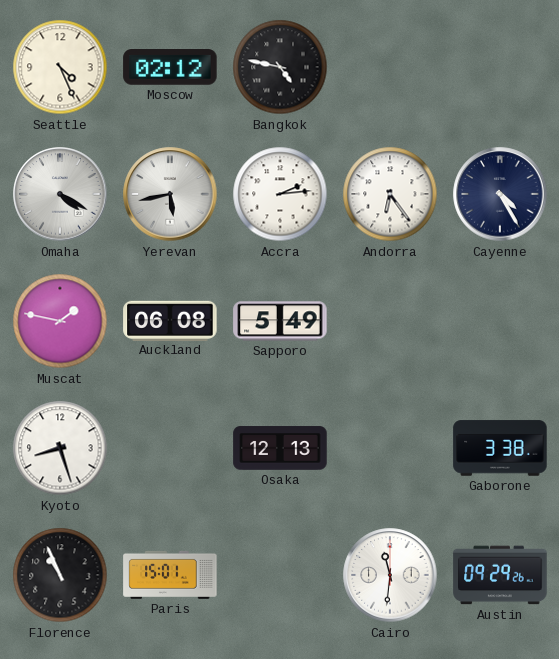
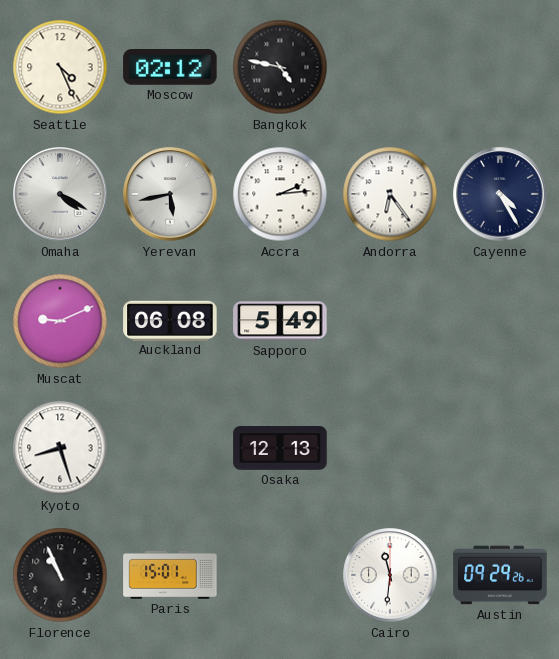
Muscat: 1:47 -> 9:11 (60, 321)
Gaborone: 3:38 -> none (500, 448)
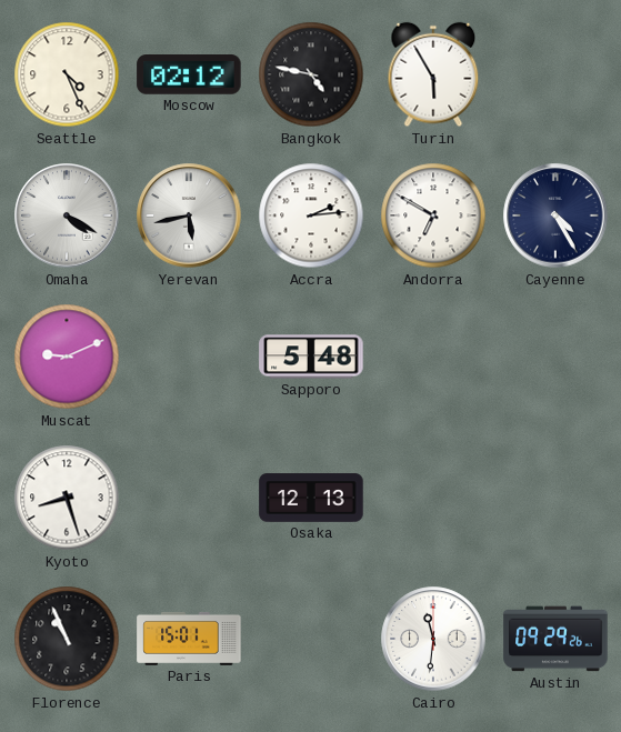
Turin: none -> 5:55 (433, 74)
Andorra: 6:24 -> 6:50 (433, 215)
Auckland: 06:08 -> none (170, 320)
Sapporo: 5:49 -> 5:48 (311, 357)
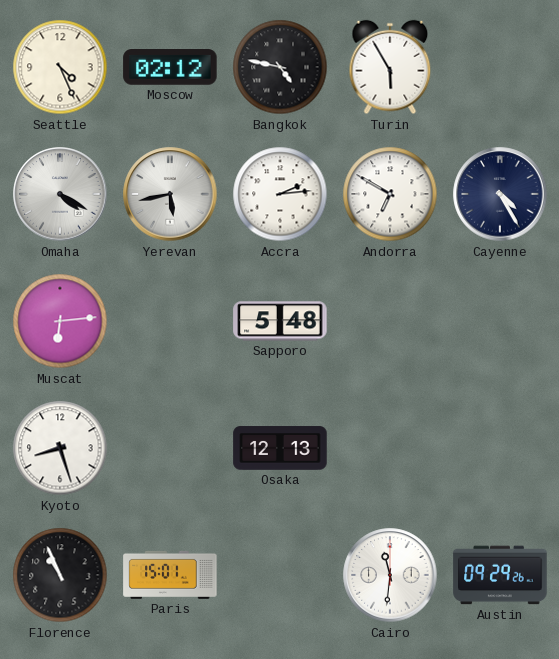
Muscat: 9:11 -> 6:14 (60, 321)
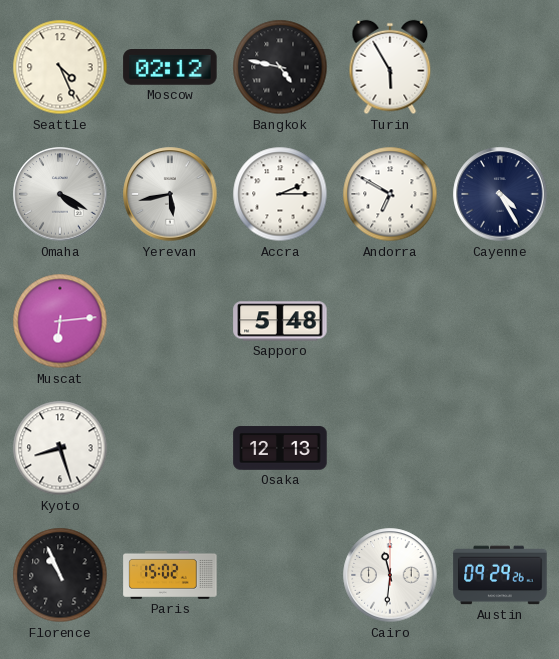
Accra: 2:14 -> 2:15 (280, 194)
Paris: 15:01 -> 15:02 (170, 575)
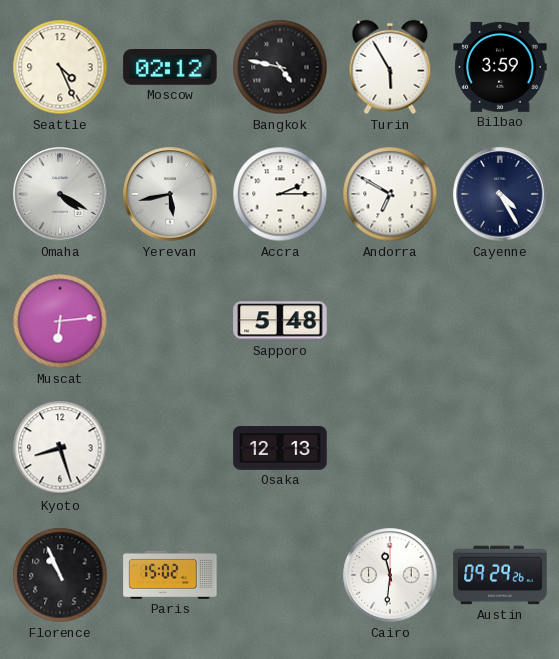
Bilbao: none -> 3:59 (500, 67)
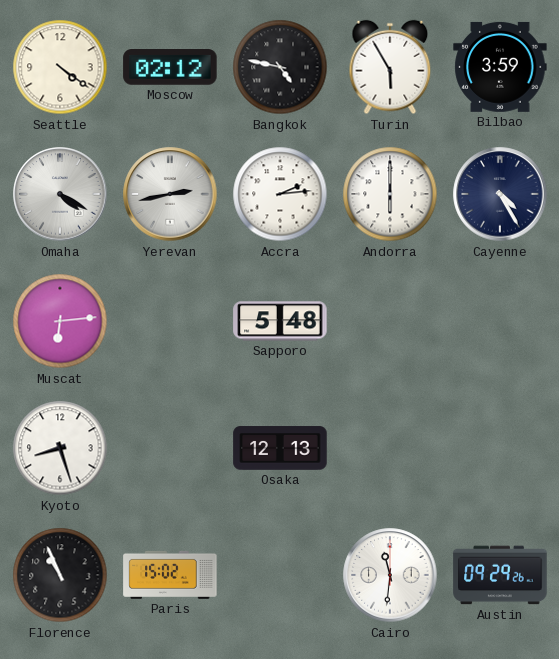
Seattle: 4:26 -> 4:21 (60, 67)
Yerevan: 5:43 -> 2:43 (170, 194)
Accra: 2:15 -> 2:14 (280, 194)
Andorra: 6:50 -> 6:00 (390, 194)
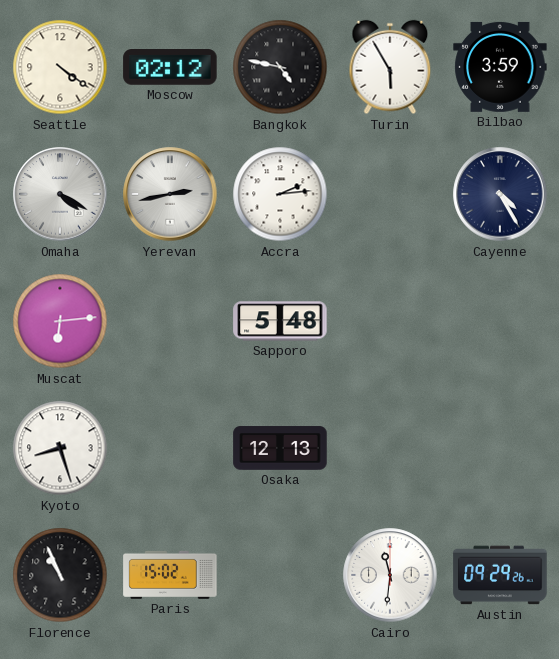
Andorra: 6:00 -> none (390, 194)
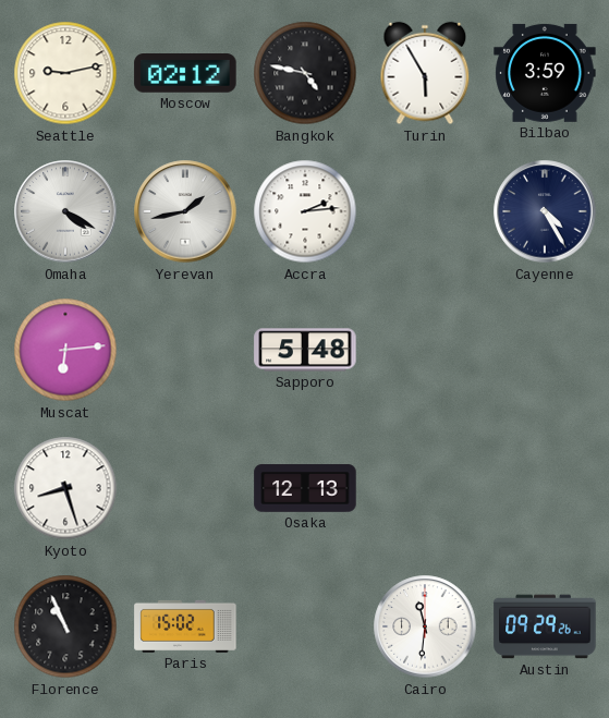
Seattle: 4:21 -> 9:13 (65, 73)
Yerevan: 2:43 -> 1:43 (185, 211)
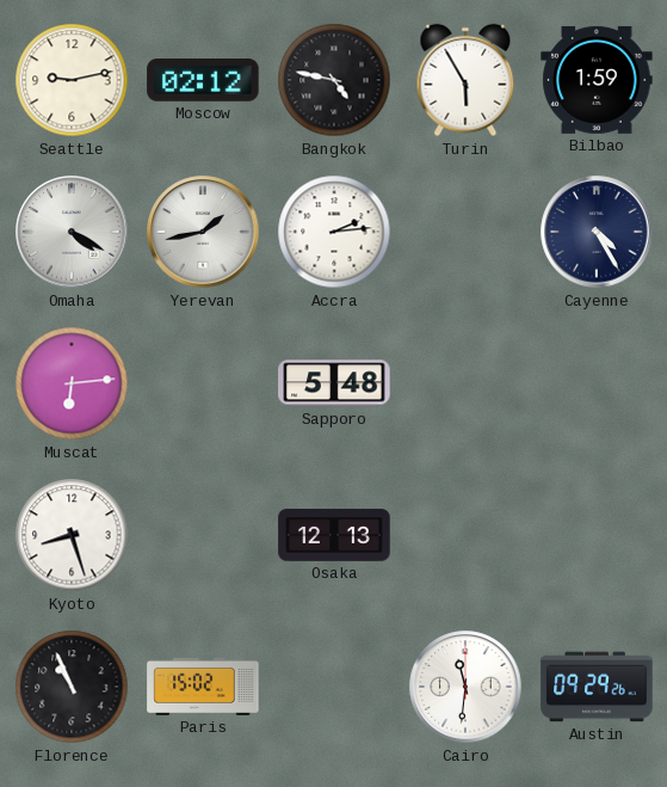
Bilbao: 3:59 -> 1:59 (597, 80)
